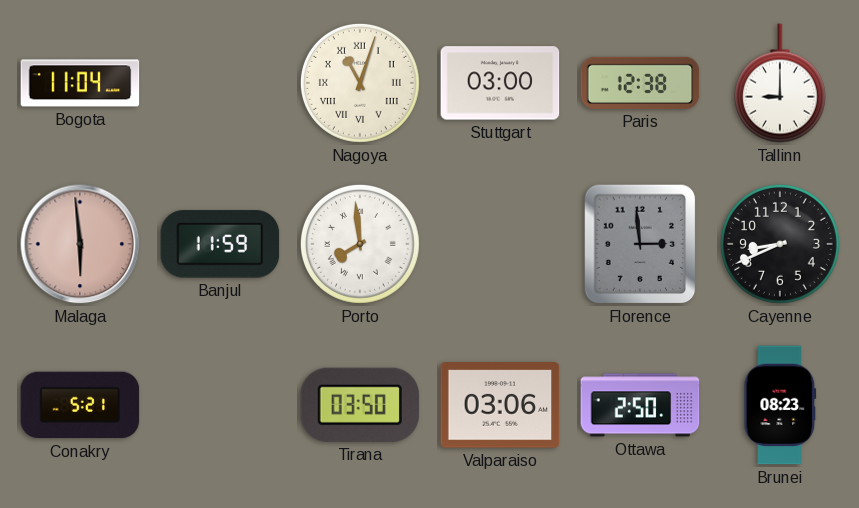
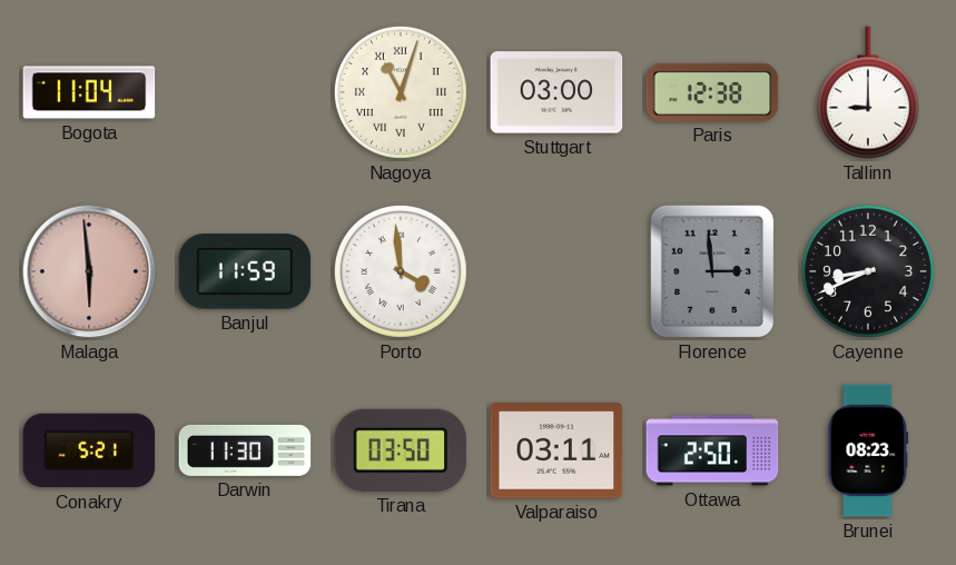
Porto: 7:59 -> 3:59 (401, 271)
Darwin: none -> 11:30 (245, 450)
Valparaiso: 03:06 -> 03:11 (556, 450)
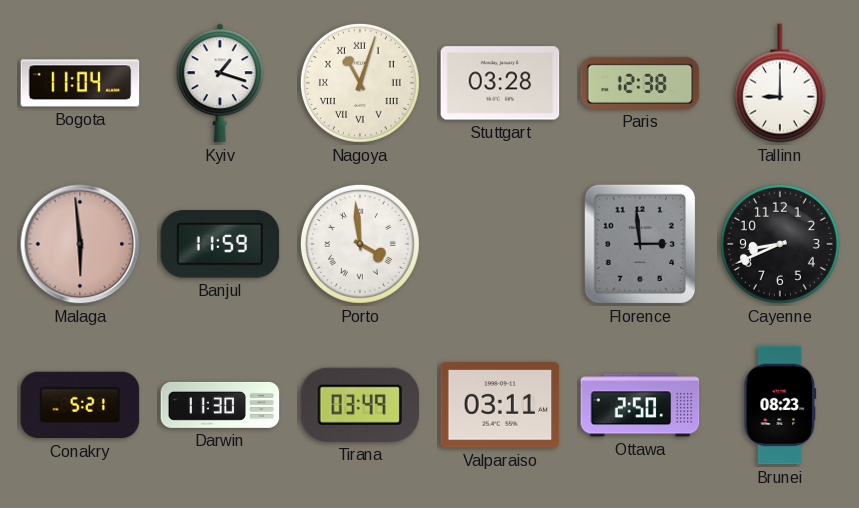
Kyiv: none -> 1:18 (220, 83)
Stuttgart: 03:00 -> 03:28 (500, 83)
Tirana: 03:50 -> 03:49 (360, 405)
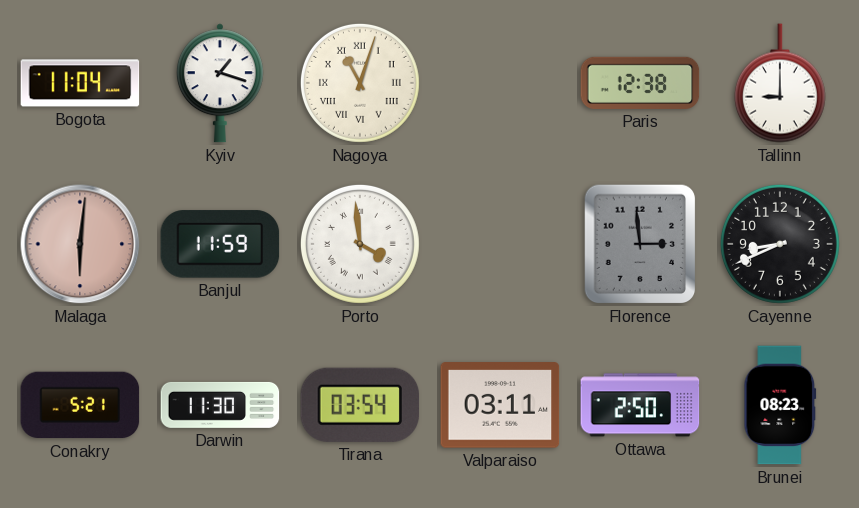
Stuttgart: 03:28 -> none (500, 83)
Malaga: 5:59 -> 6:01 (80, 244)
Tirana: 03:49 -> 03:54 (360, 405)
